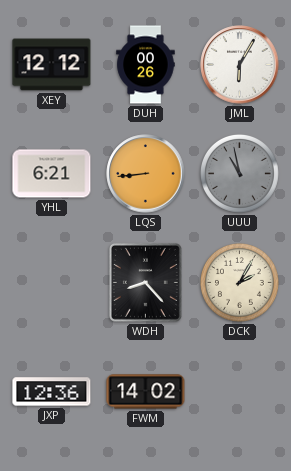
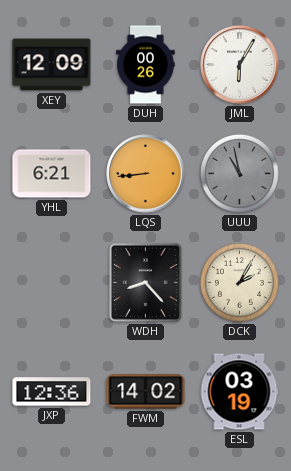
XEY: 12:12 -> 12:09 (52, 65)
ESL: none -> 03:19 (239, 392)
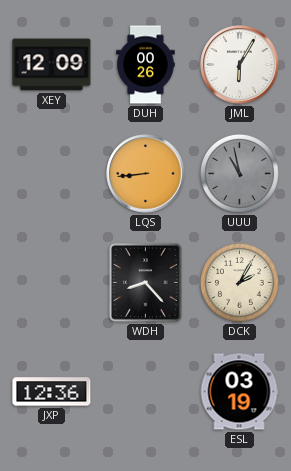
YHL: 6:21 -> none (52, 174)
FWM: 14:02 -> none (146, 392)
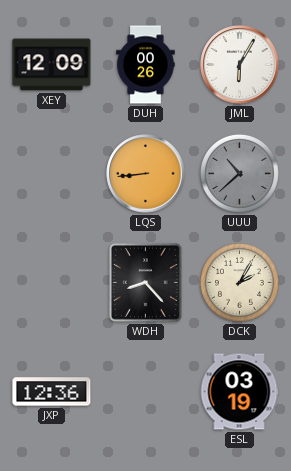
UUU: 10:58 -> 10:38 (239, 173)
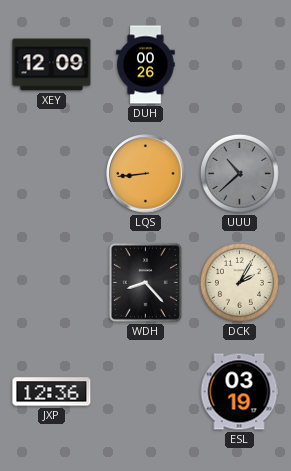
JML: 6:05 -> none (240, 65)
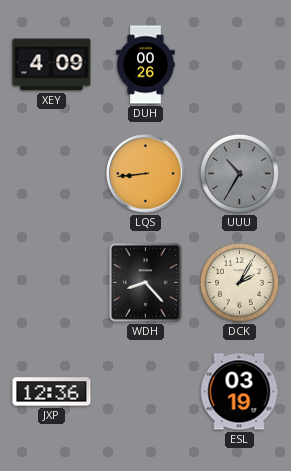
XEY: 12:09 -> 4:09 (52, 65)
UUU: 10:38 -> 10:35 (239, 173)
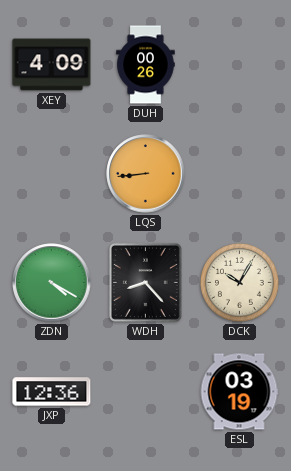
UUU: 10:35 -> none (239, 173)
ZDN: none -> 4:20 (52, 283)
DCK: 2:05 -> 10:05 (239, 282)
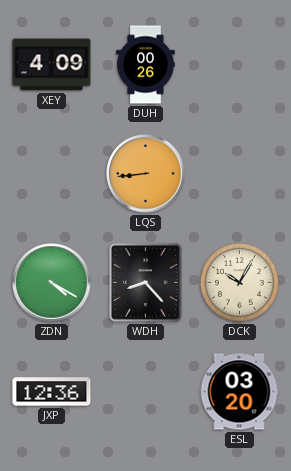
ESL: 03:19 -> 03:20 (239, 392)
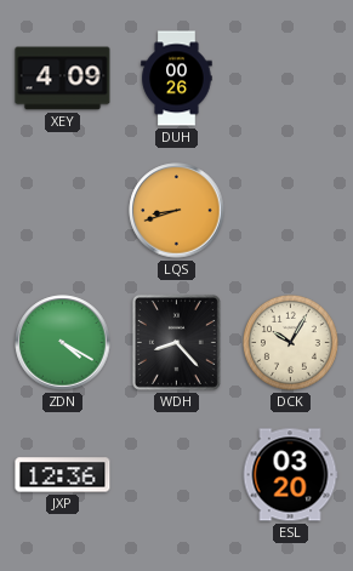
LQS: 8:44 -> 8:42 (177, 211)
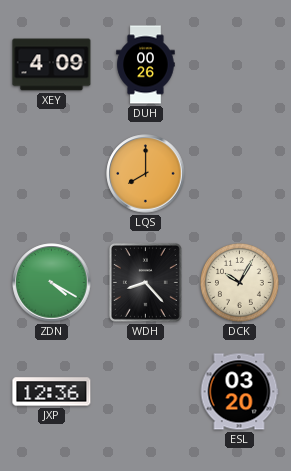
LQS: 8:42 -> 8:00 (146, 174)
